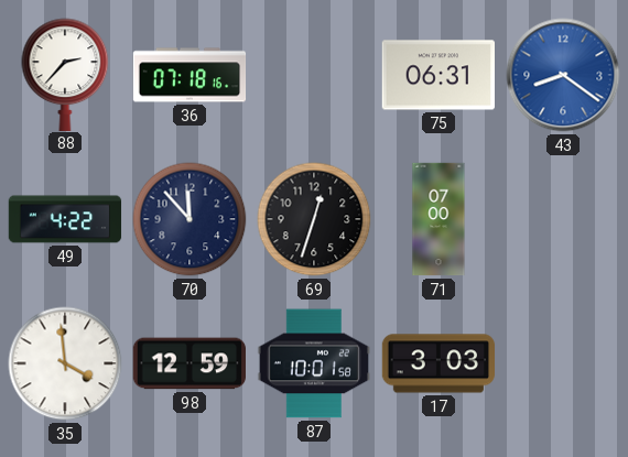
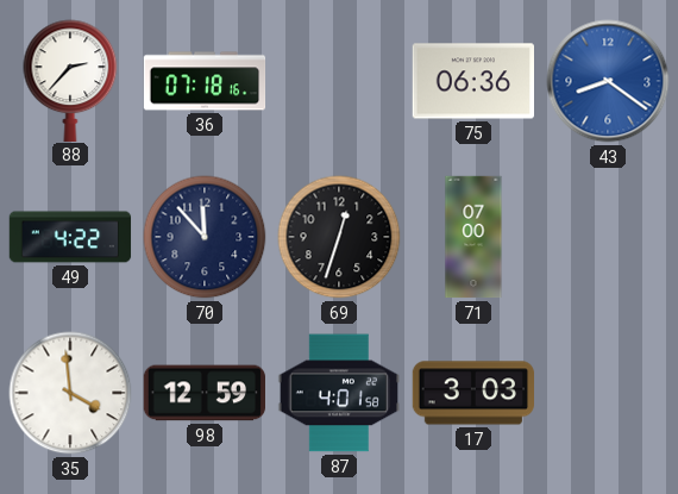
75: 06:31 -> 06:36 (472, 81)
87: 10:01 -> 4:01 (338, 393)
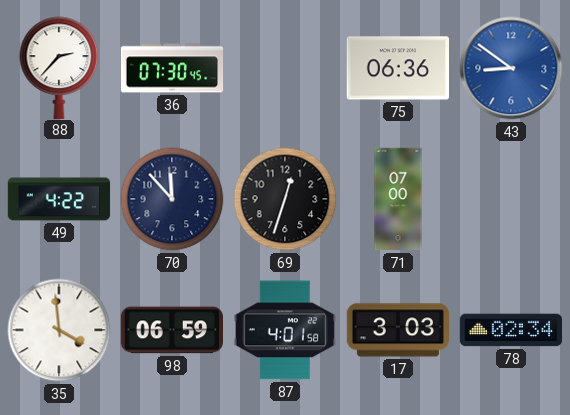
36: 07:18 -> 07:30 (172, 68)
43: 8:21 -> 8:51 (511, 68)
98: 12:59 -> 06:59 (171, 330)
78: none -> 02:34 (510, 330)
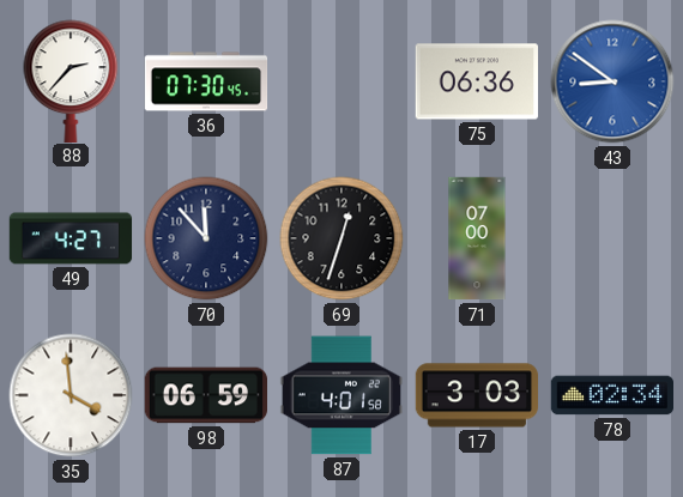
49: 4:22 -> 4:27 (71, 238)
